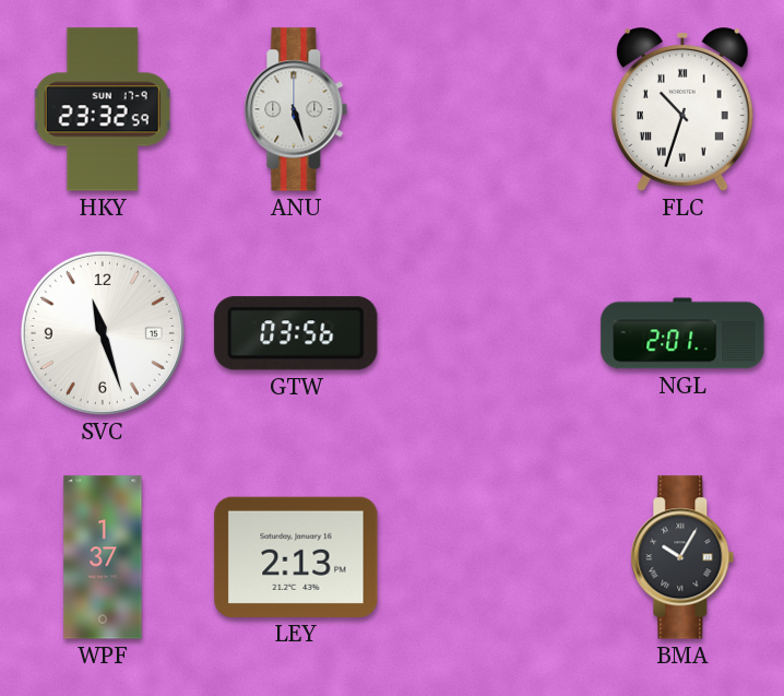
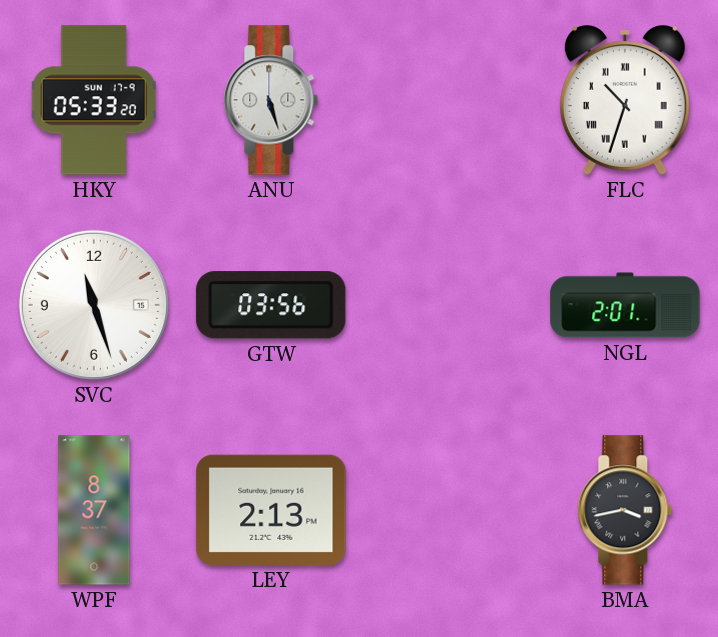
HKY: 23:32 -> 05:33 (94, 100)
WPF: 1:37 -> 8:37 (94, 510)
BMA: 10:05 -> 3:43 (625, 510)
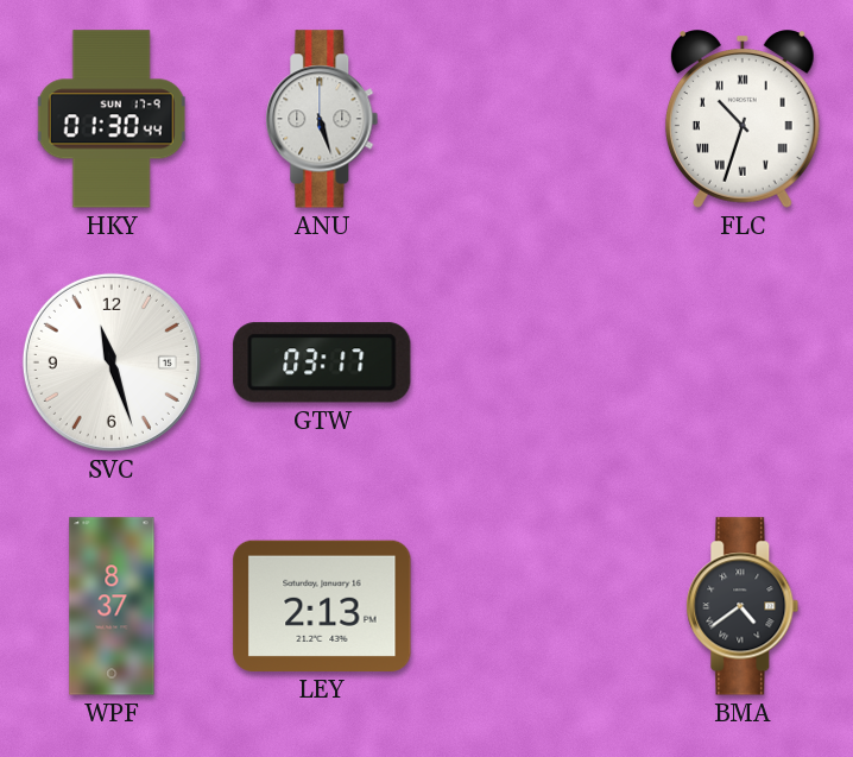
HKY: 05:33 -> 01:30 (112, 119)
GTW: 03:56 -> 03:17 (322, 362)
NGL: 2:01 -> none (625, 305)
BMA: 3:43 -> 4:39 (743, 606)
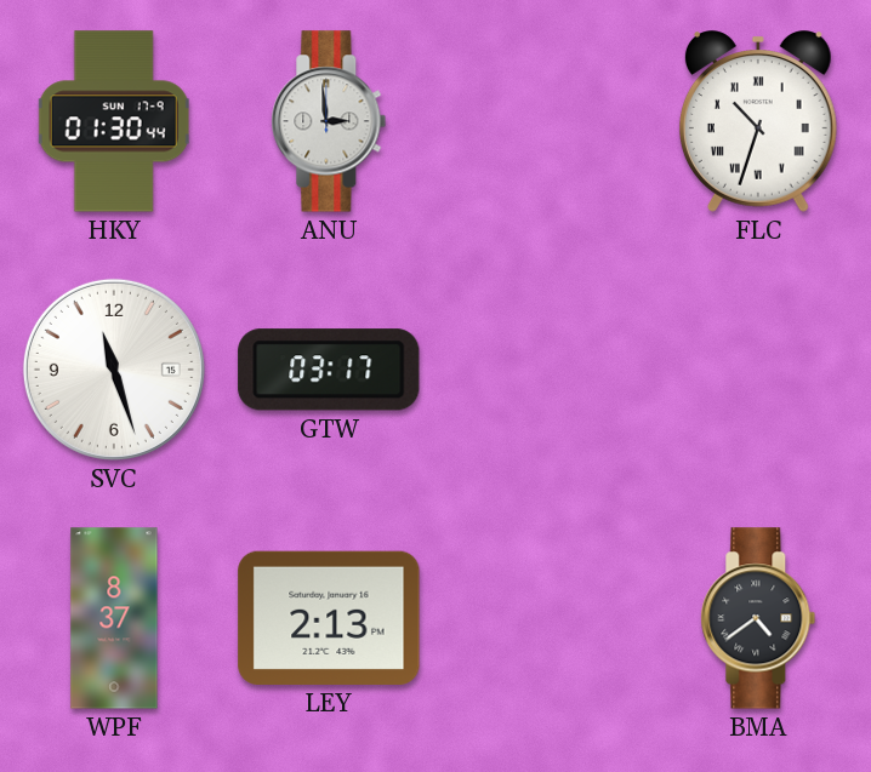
ANU: 5:27 -> 2:59 (329, 121)
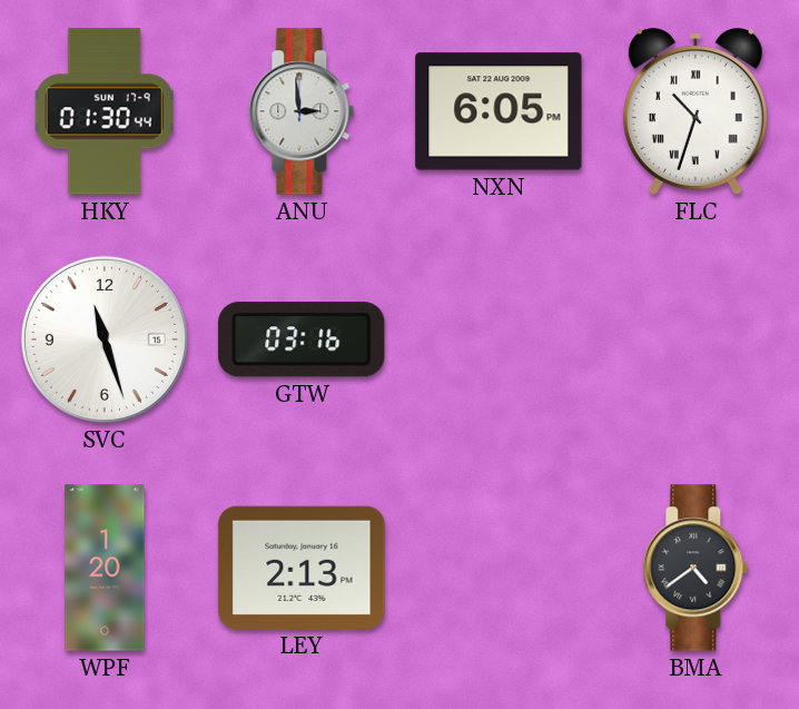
NXN: none -> 6:05 (499, 111)
GTW: 03:17 -> 03:16 (302, 339)
WPF: 8:37 -> 1:20 (105, 568)
